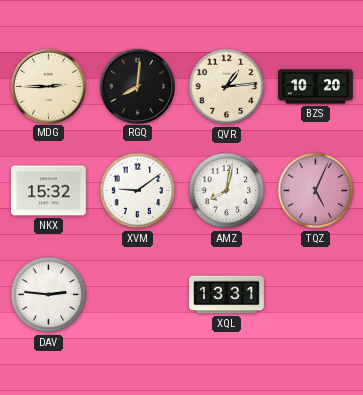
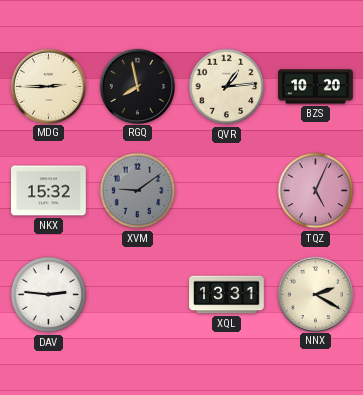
RGQ: 8:01 -> 7:58 (137, 86)
XVM dial: white -> grey (138, 191)
AMZ: 8:02 -> none (227, 191)
NNX: none -> 2:20 (315, 294)
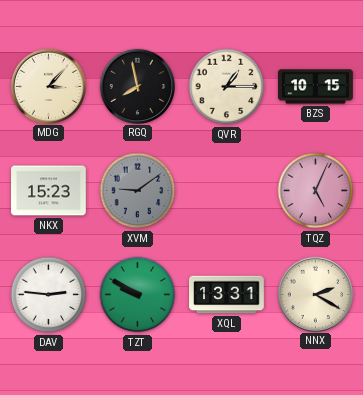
MDG: 2:45 -> 3:07 (48, 86)
QVR: 1:14 -> 1:15 (227, 87)
BZS: 10:20 -> 10:15 (316, 87)
NKX: 15:32 -> 15:23 (49, 191)
TZT: none -> 9:50 (138, 295)
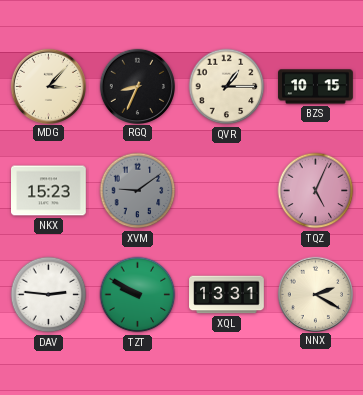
RGQ: 7:58 -> 8:34 (137, 86)
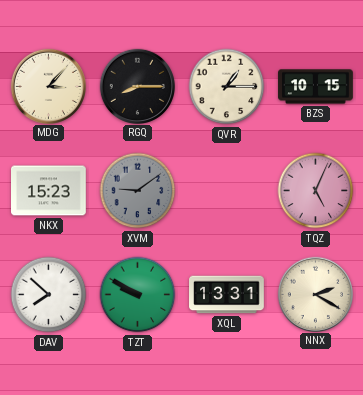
RGQ: 8:34 -> 8:15 (137, 86)
DAV: 2:46 -> 7:52 (49, 295)
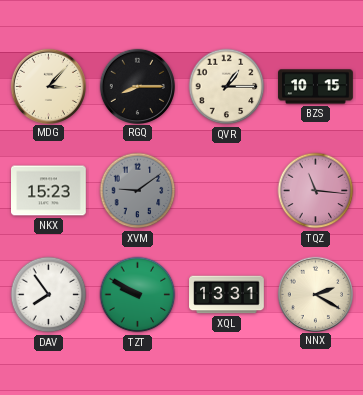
TQZ: 5:04 -> 11:16 (316, 191)
DAV: 7:52 -> 7:54 (49, 295)
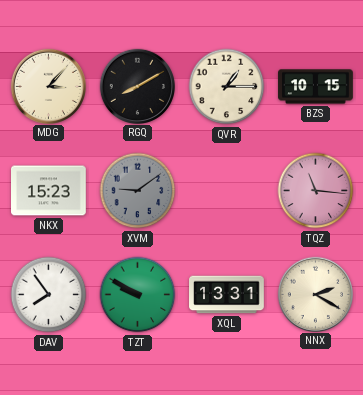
RGQ: 8:15 -> 8:10 (137, 86)
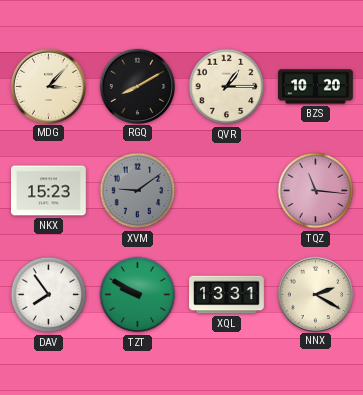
BZS: 10:15 -> 10:20 (316, 87)
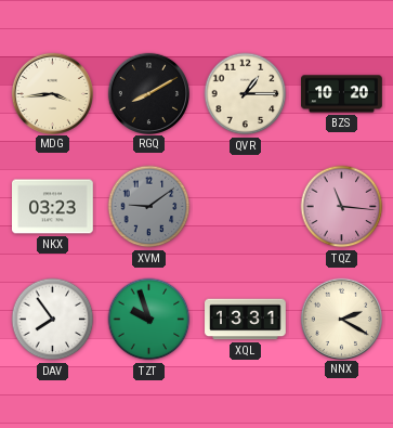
MDG: 3:07 -> 3:44 (52, 93)
NKX: 15:23 -> 03:23 (53, 207)
TZT: 9:50 -> 9:57 (149, 320)
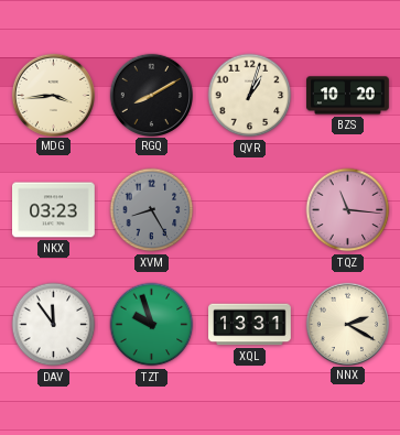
QVR: 1:15 -> 1:03 (250, 96)
XVM: 9:09 -> 8:25 (152, 210)
DAV: 7:54 -> 11:54 (54, 325)
